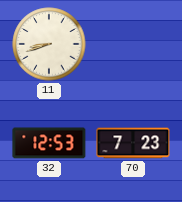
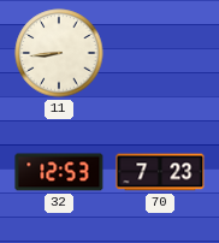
11: 8:42 -> 8:44 (59, 53)
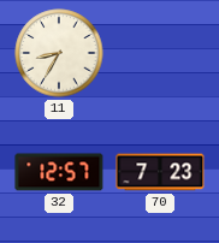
11: 8:44 -> 8:35 (59, 53)
32: 12:53 -> 12:57 (59, 172)
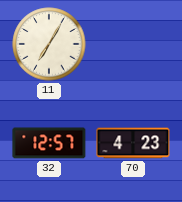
11: 8:35 -> 7:05 (49, 44)
70: 7:23 -> 4:23 (133, 143)
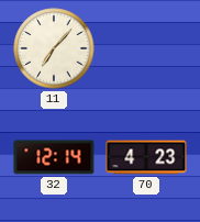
11: 7:05 -> 7:07 (54, 48)
32: 12:57 -> 12:14 (54, 157)
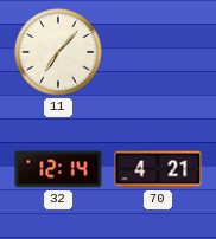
70: 4:23 -> 4:21 (158, 169)
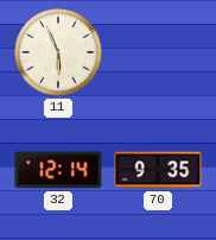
11: 7:07 -> 5:56 (58, 52)
70: 4:21 -> 9:35 (158, 170)
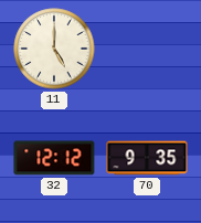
11: 5:56 -> 5:00 (54, 49)
32: 12:14 -> 12:12 (54, 158)
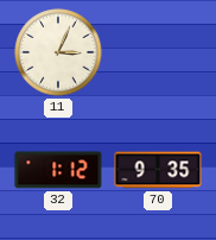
11: 5:00 -> 3:04 (58, 52)
32: 12:12 -> 1:12 (58, 170)
